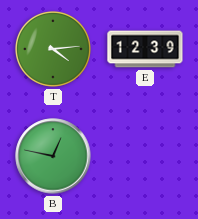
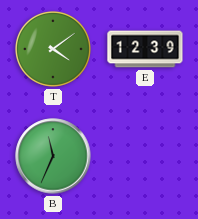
T: 4:14 -> 4:09 (53, 49)
B: 12:47 -> 11:34 (53, 156)
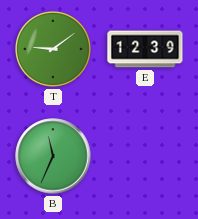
T: 4:09 -> 9:09 (53, 49)
